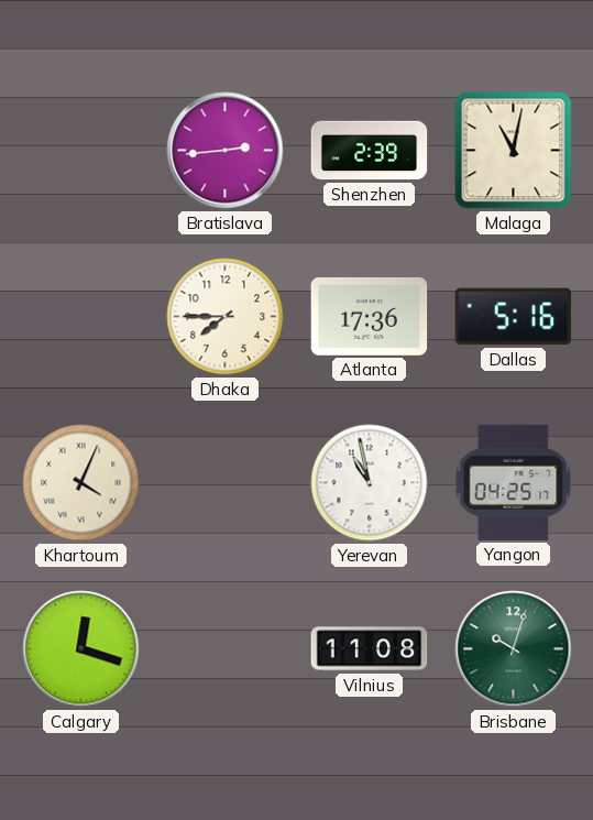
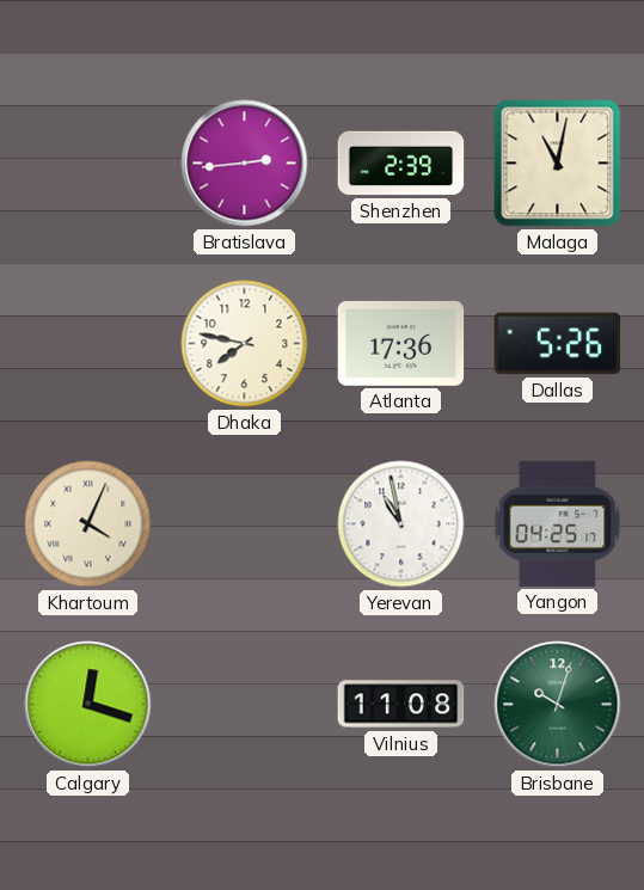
Dhaka: 7:45 -> 7:47 (245, 344)
Dallas: 5:16 -> 5:26 (558, 344)
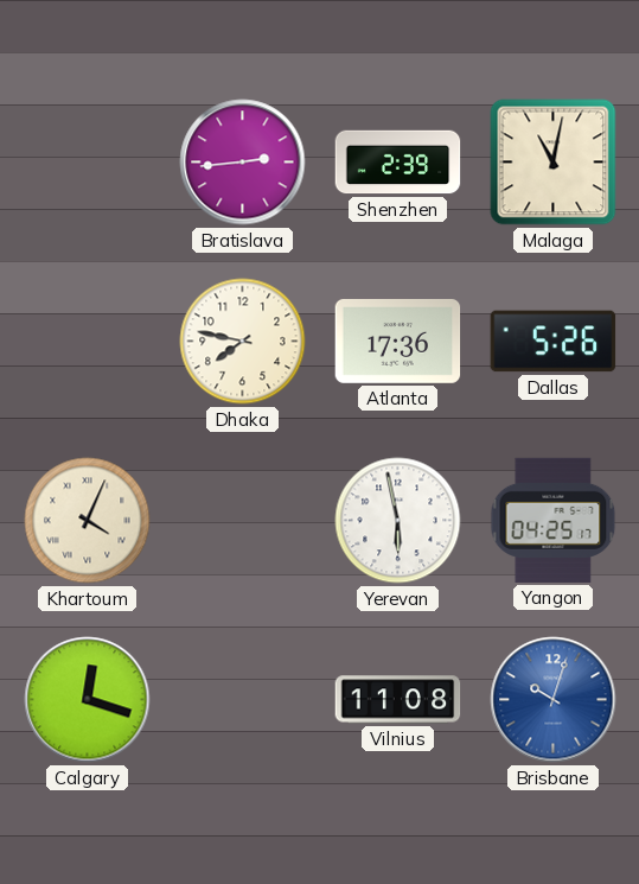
Yerevan: 10:58 -> 5:58 (398, 521)
Brisbane dial: green -> blue (554, 700)
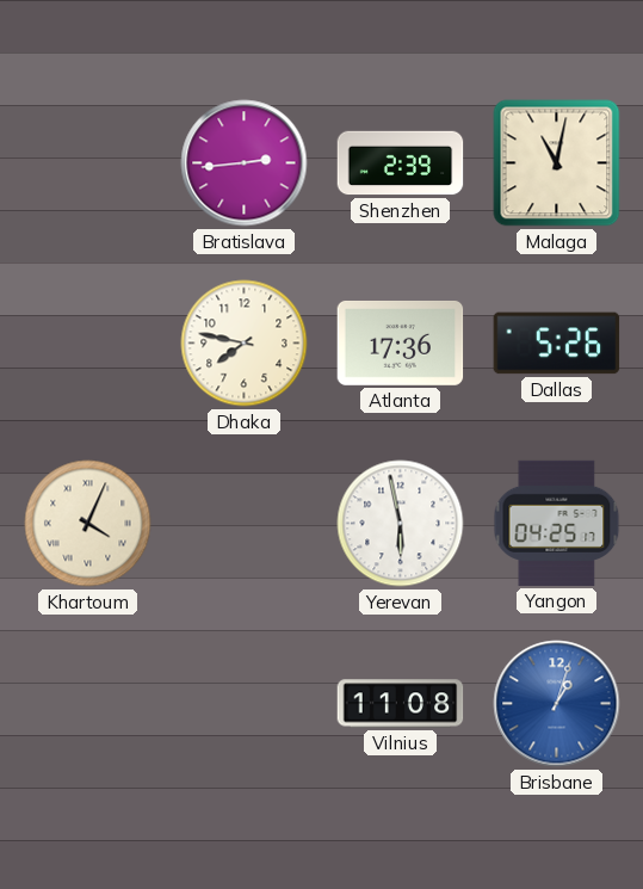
Calgary: 12:18 -> none (88, 700)
Brisbane: 10:03 -> 1:03 (557, 704)
